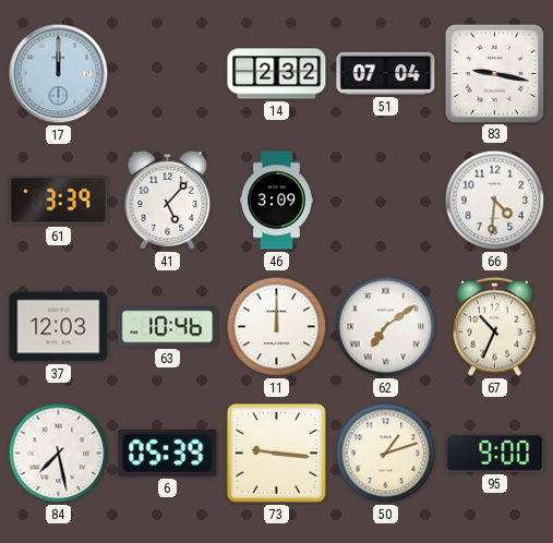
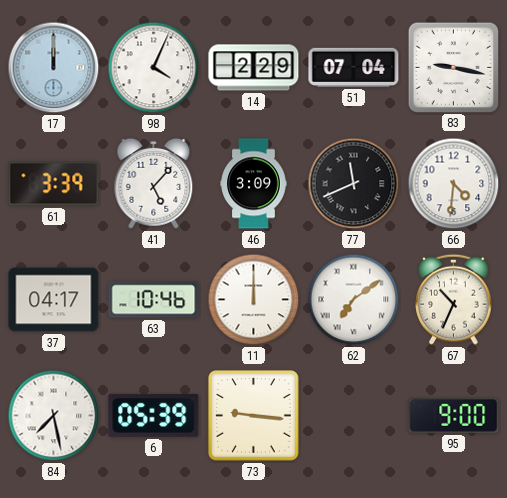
98: none -> 4:04 (154, 68)
14: 2:32 -> 2:29 (254, 68)
77: none -> 11:41 (354, 184)
37: 12:03 -> 04:17 (54, 300)
50: 1:12 -> none (386, 454)
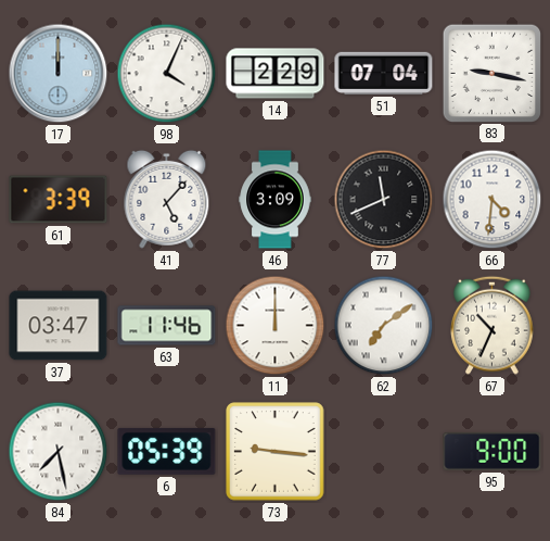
37: 04:17 -> 03:47 (59, 326)
63: 10:46 -> 11:46 (167, 326)
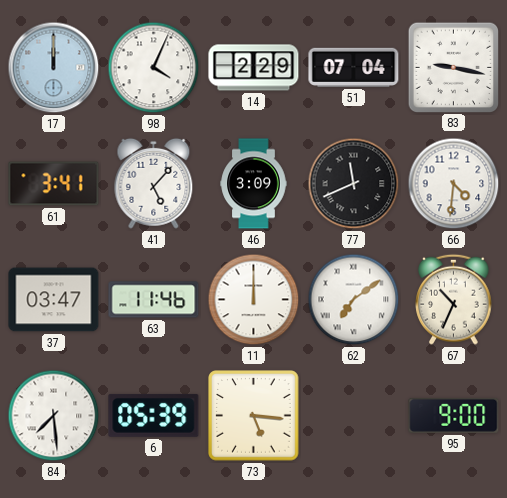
61: 3:39 -> 3:41 (54, 184)
84: 7:28 -> 7:29 (54, 416)
73: 9:16 -> 5:16 (254, 416)
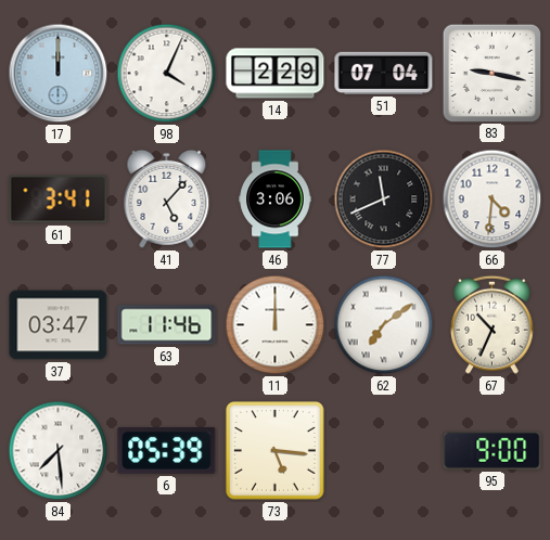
46: 3:09 -> 3:06 (276, 200)
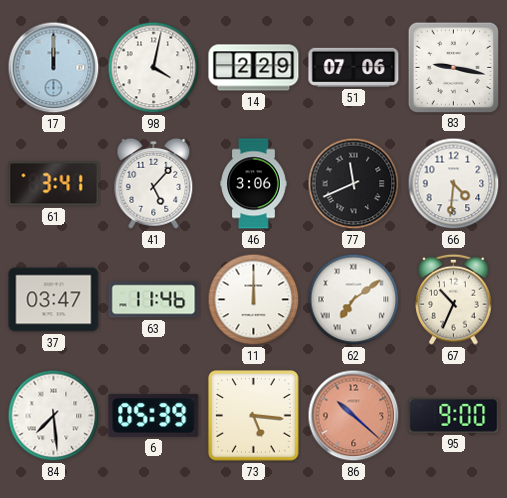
98: 4:04 -> 4:02 (154, 68)
51: 07:04 -> 07:06 (354, 67)
86: none -> 10:22 (354, 416)
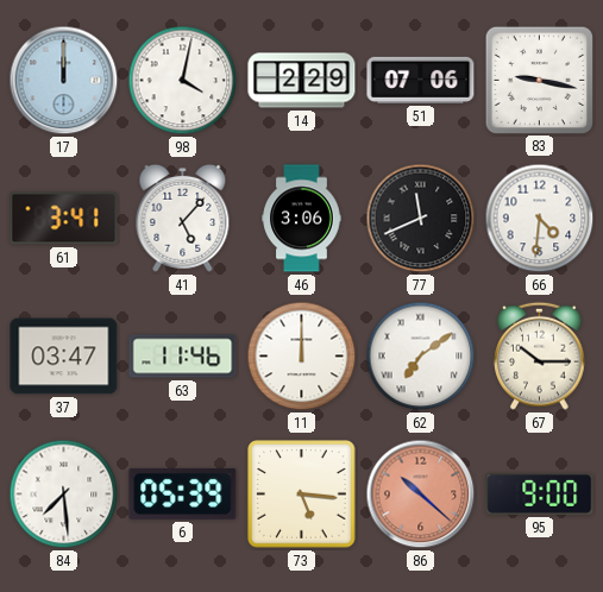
67: 10:34 -> 10:15 (540, 355)
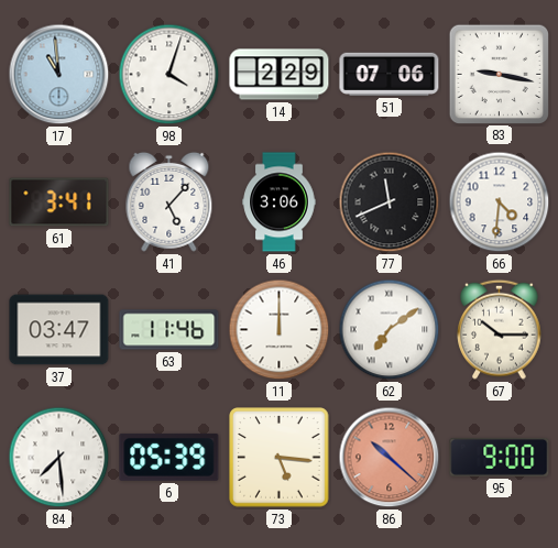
17: 12:00 -> 10:59 (59, 75)
98: 4:02 -> 4:03 (169, 75)
